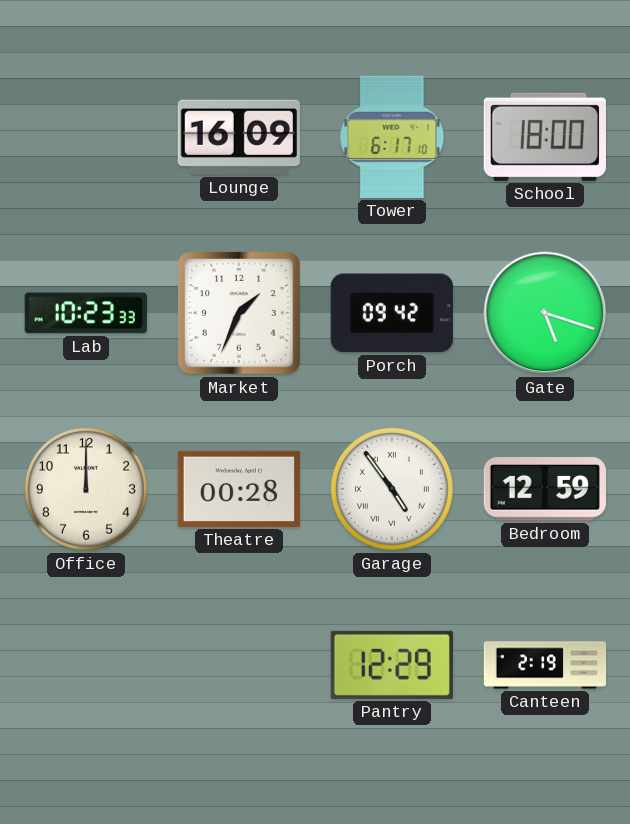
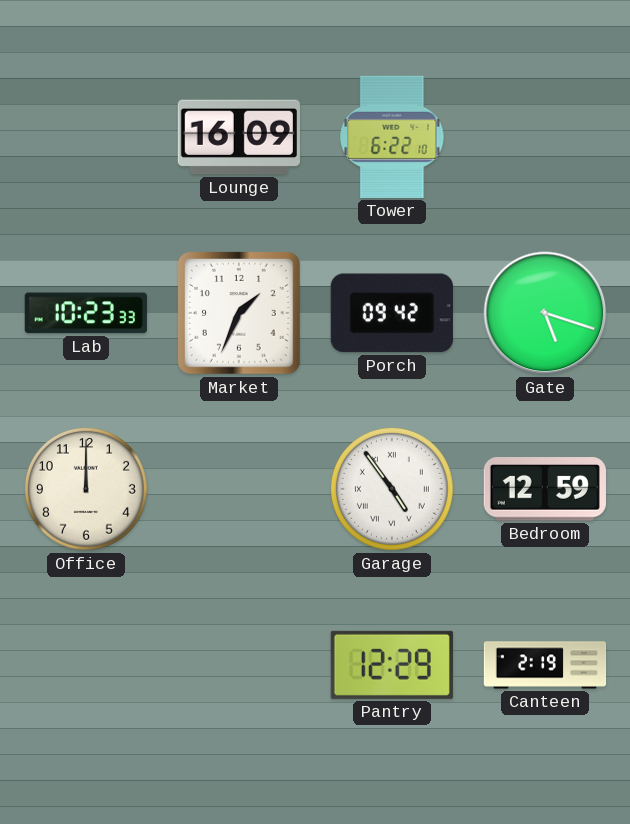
Tower: 6:17 -> 6:22 (392, 137)
School: 18:00 -> none (545, 137)
Theatre: 00:28 -> none (239, 489)
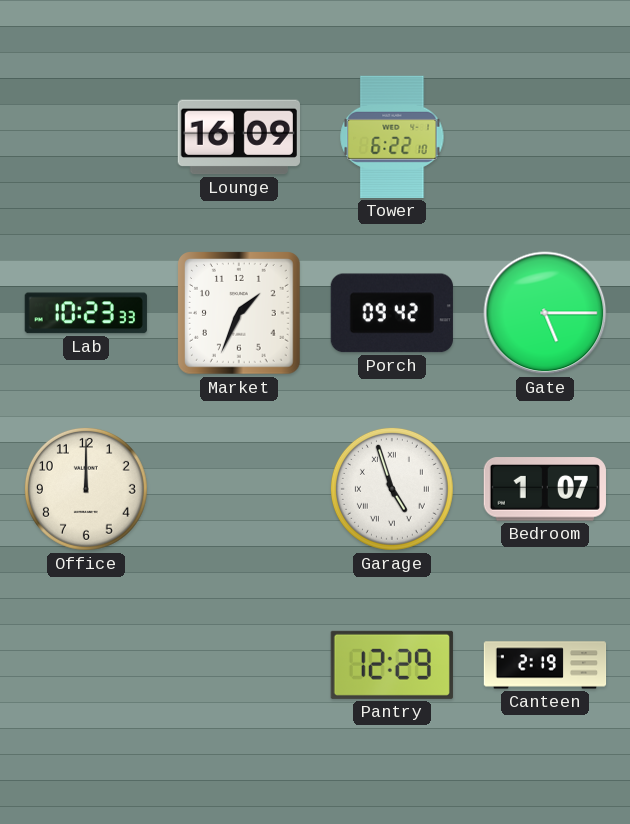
Gate: 5:18 -> 5:15 (545, 313)
Garage: 4:54 -> 4:57 (392, 489)
Bedroom: 12:59 -> 1:07 (545, 489)
